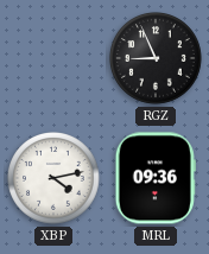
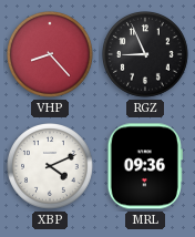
VHP: none -> 8:23 (50, 54)
XBP: 4:13 -> 4:11 (50, 166)
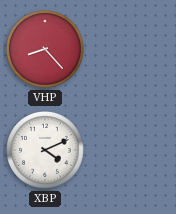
RGZ: 8:56 -> none (145, 54)
MRL: 09:36 -> none (145, 166)
